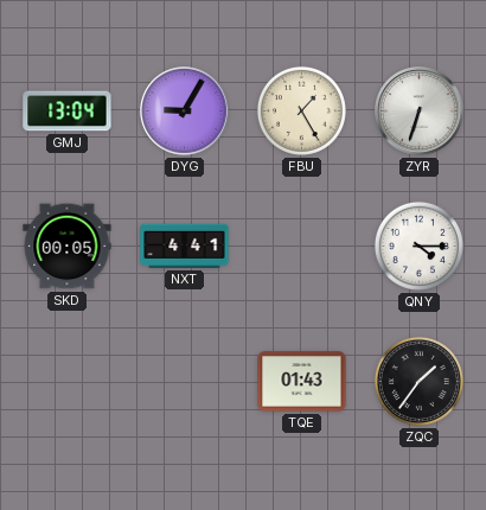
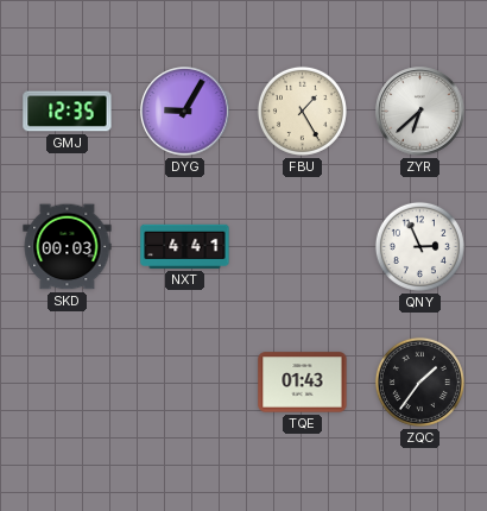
GMJ: 13:04 -> 12:35 (68, 112)
ZYR: 6:33 -> 6:38 (420, 112)
SKD: 00:05 -> 00:03 (68, 247)
QNY: 4:15 -> 2:56 (419, 246)
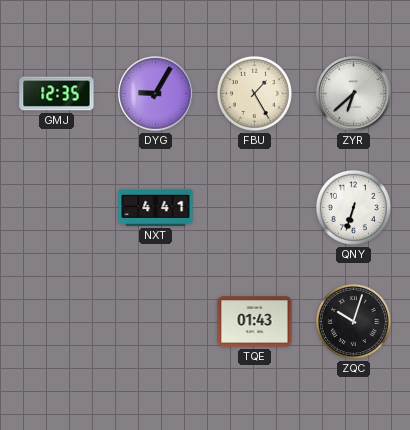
SKD: 00:03 -> none (68, 247)
QNY: 2:56 -> 6:33 (353, 207)
ZQC: 1:36 -> 10:03 (353, 321)
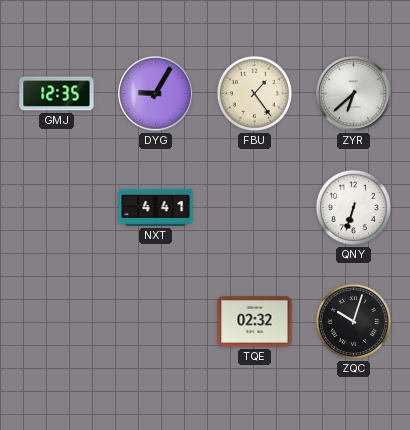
FBU: 1:25 -> 1:24 (254, 93)
TQE: 01:43 -> 02:32 (255, 322)
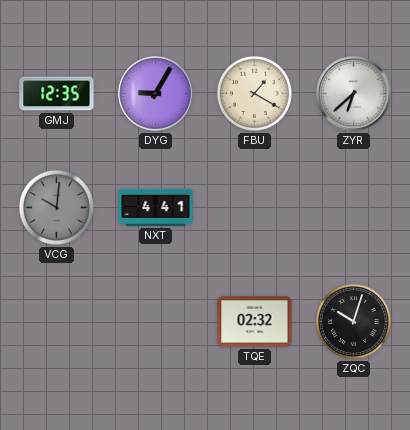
FBU: 1:24 -> 1:20 (254, 93)
VCG: none -> 10:01 (56, 207)
QNY: 6:33 -> none (353, 207)
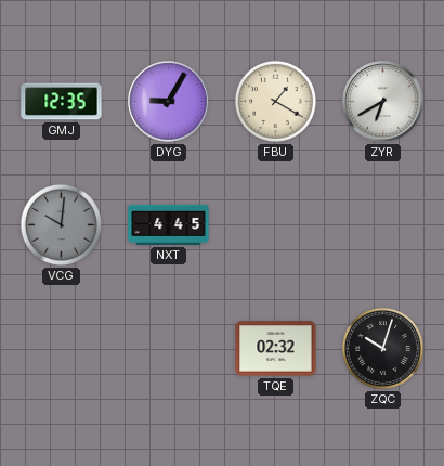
ZYR: 6:38 -> 6:40 (383, 102)
NXT: 4:41 -> 4:45 (169, 224)
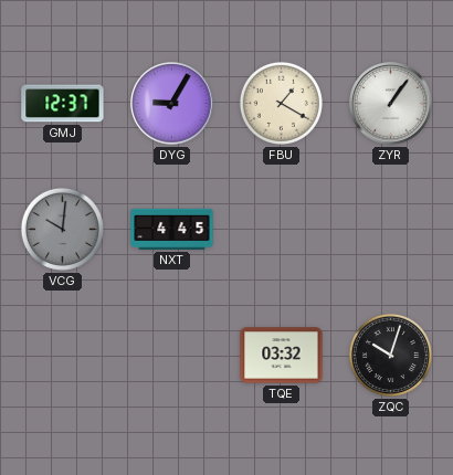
GMJ: 12:35 -> 12:37 (63, 104)
ZYR: 6:40 -> 1:06 (391, 104)
TQE: 02:32 -> 03:32 (282, 356)
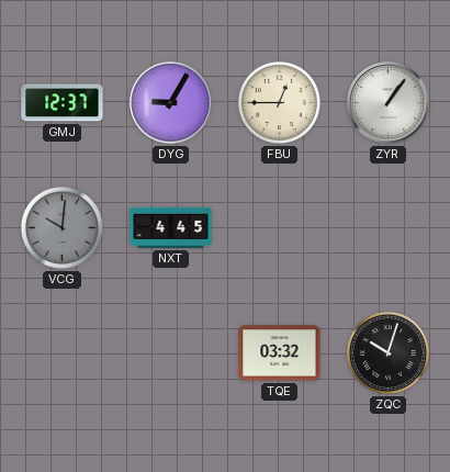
FBU: 1:20 -> 12:45 (279, 102)
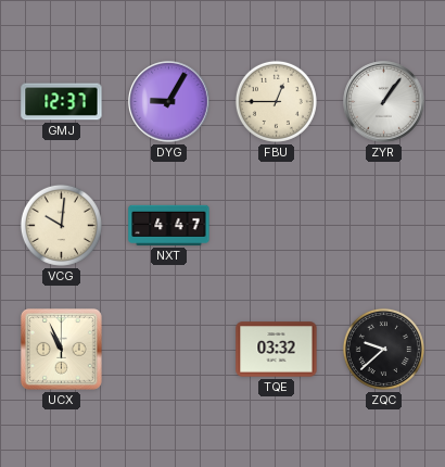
VCG dial: grey -> cream (61, 225)
NXT: 4:45 -> 4:47 (169, 225)
UCX: none -> 10:56 (61, 349)
ZQC: 10:03 -> 9:38 (383, 349)
